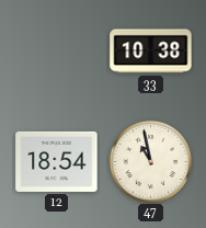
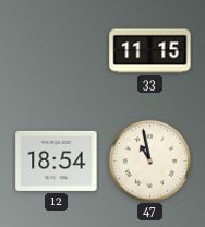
33: 10:38 -> 11:15 (150, 51)
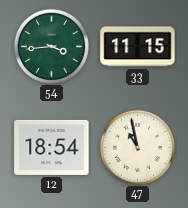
54: none -> 3:44 (51, 46)
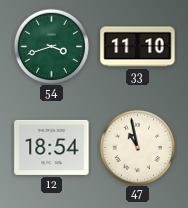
54: 3:44 -> 3:42 (51, 46)
33: 11:15 -> 11:10 (138, 47)
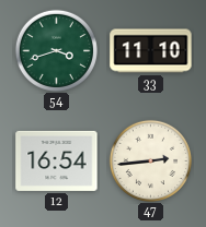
12: 18:54 -> 16:54 (57, 160)
47: 10:58 -> 2:44 (150, 160)
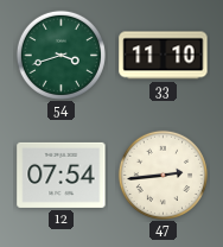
12: 16:54 -> 07:54 (62, 175)
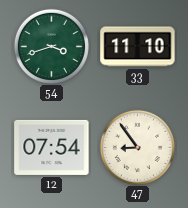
47: 2:44 -> 8:54 (137, 147)
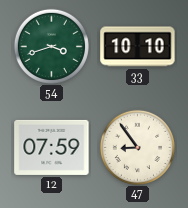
33: 11:10 -> 10:10 (138, 47)
12: 07:54 -> 07:59 (52, 147)
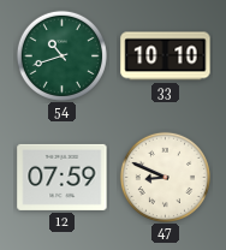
54: 3:42 -> 10:42 (61, 55)
47: 8:54 -> 8:49 (165, 177)
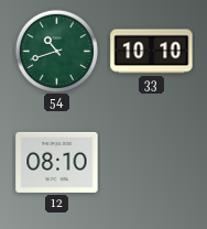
12: 07:59 -> 08:10 (57, 162)
47: 8:49 -> none (165, 177)
